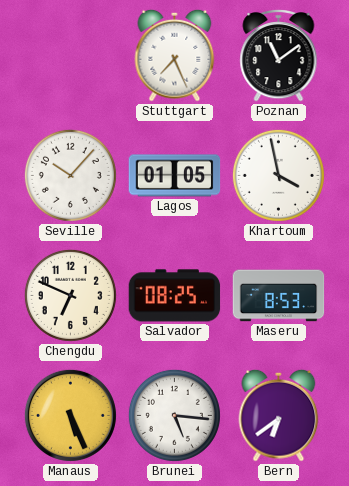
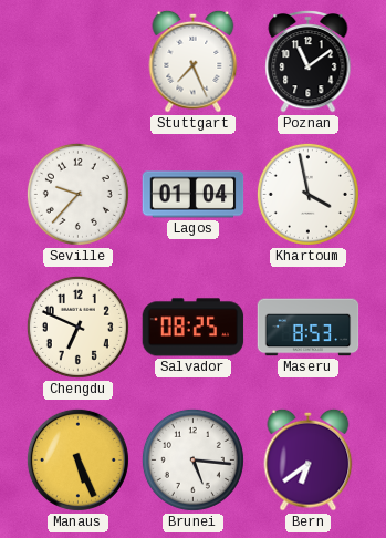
Seville: 10:07 -> 9:37 (77, 194)
Lagos: 01:05 -> 01:04 (194, 195)
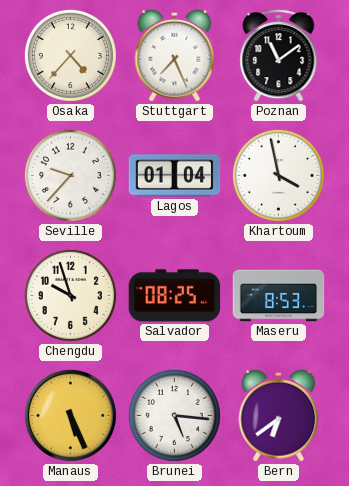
Osaka: none -> 4:37 (70, 55)
Chengdu: 6:49 -> 9:57 (70, 295)
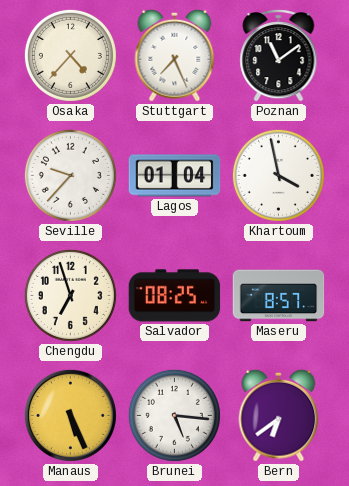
Chengdu: 9:57 -> 6:57 (70, 295)
Maseru: 8:53 -> 8:57 (279, 296)
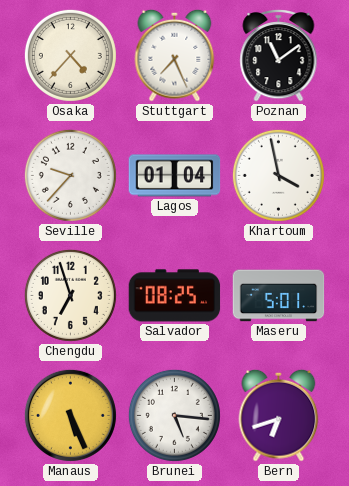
Maseru: 8:57 -> 5:01 (279, 296)
Bern: 6:39 -> 6:42 (279, 415)
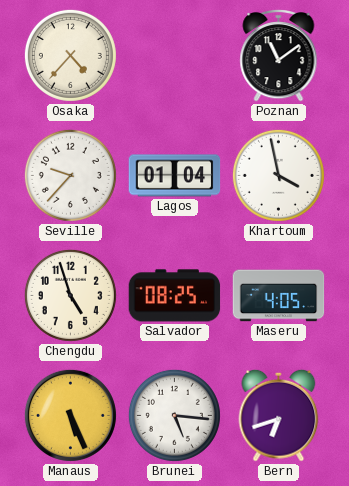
Stuttgart: 7:26 -> none (175, 55)
Chengdu: 6:57 -> 4:57 (70, 295)
Maseru: 5:01 -> 4:05 (279, 296)
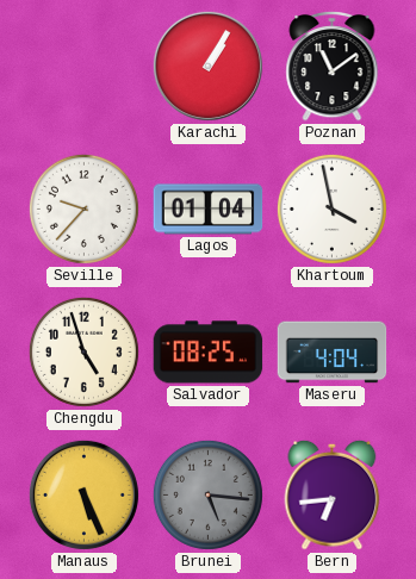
Osaka: 4:37 -> none (70, 55)
Karachi: none -> 1:05 (207, 66)
Maseru: 4:05 -> 4:04 (333, 353)
Brunei dial: white -> grey (207, 494)
Bern: 6:42 -> 6:44 (333, 494)
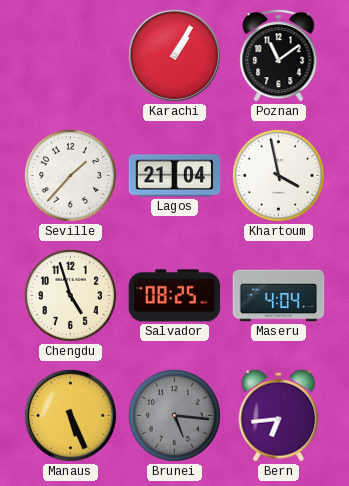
Seville: 9:37 -> 1:37 (70, 175)
Lagos: 01:04 -> 21:04 (175, 176)
